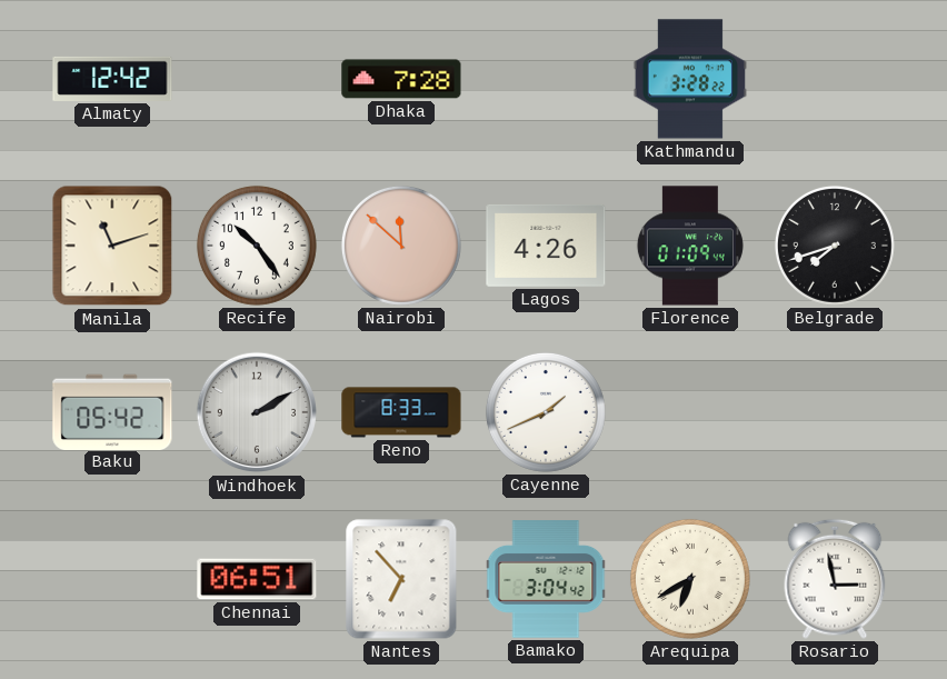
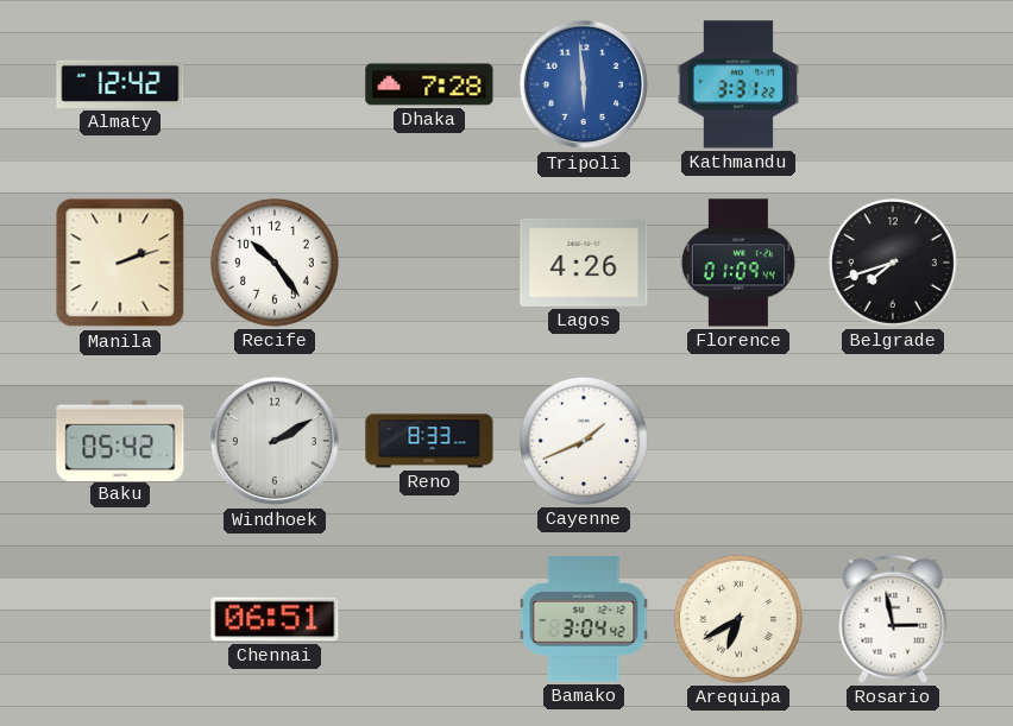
Tripoli: none -> 5:59 (584, 84)
Kathmandu: 3:28 -> 3:31 (737, 84)
Manila: 11:12 -> 2:12 (120, 263)
Nairobi: 11:52 -> none (401, 246)
Nantes: 6:53 -> none (401, 579)
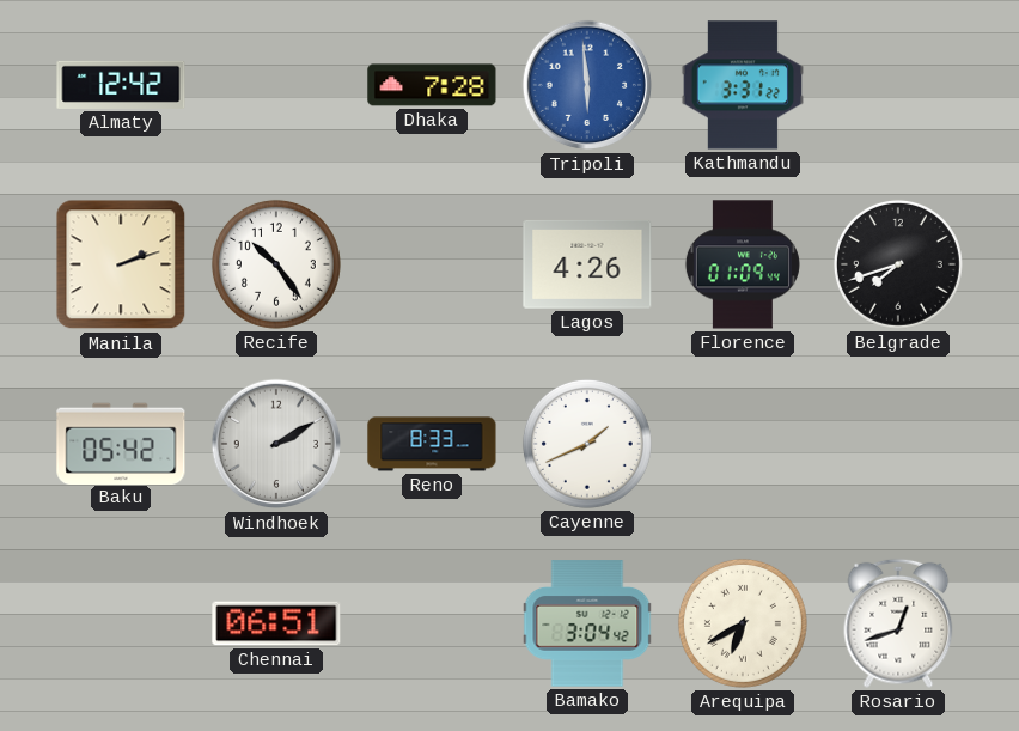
Rosario: 2:58 -> 12:42 (898, 623)
